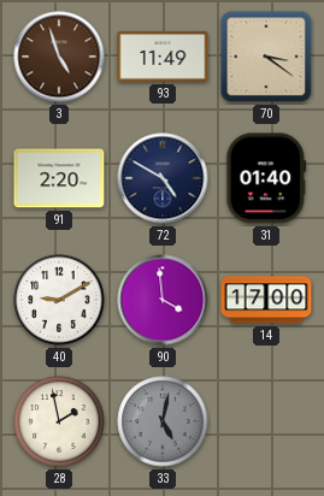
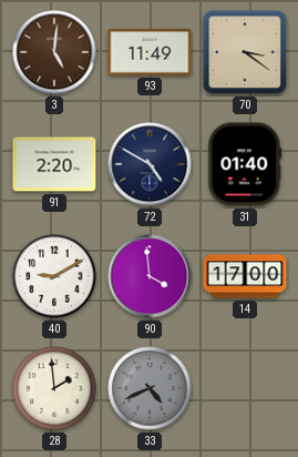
3: 4:57 -> 5:01 (54, 52)
28: 1:58 -> 1:59 (54, 388)
33: 5:02 -> 4:41 (150, 388)
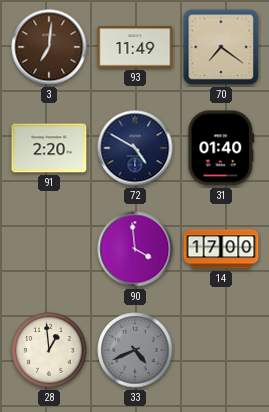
3: 5:01 -> 7:01 (49, 47)
70: 3:21 -> 7:21 (221, 47)
40: 9:10 -> none (54, 276)
28: 1:59 -> 12:59 (49, 350)
